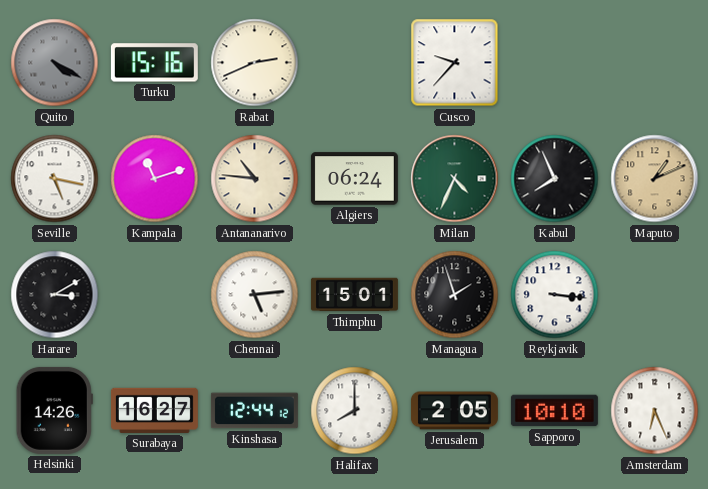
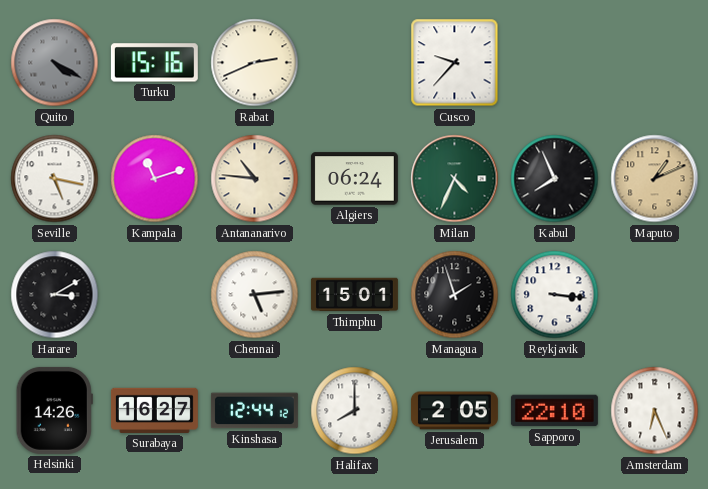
Sapporo: 10:10 -> 22:10 (554, 411)
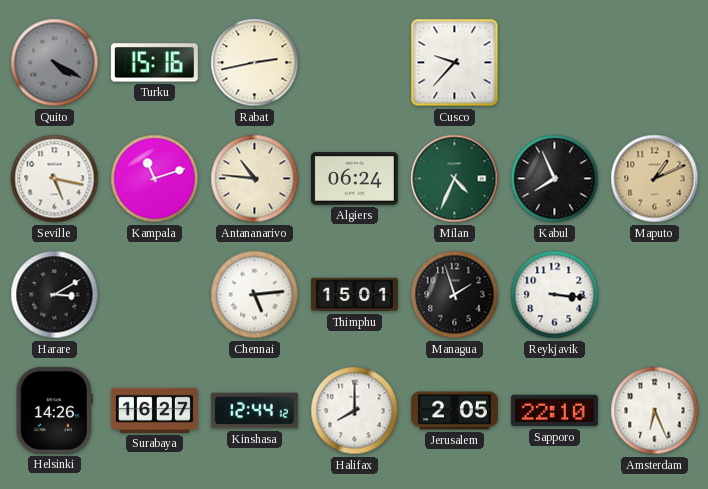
Rabat: 2:41 -> 2:43 (255, 63)
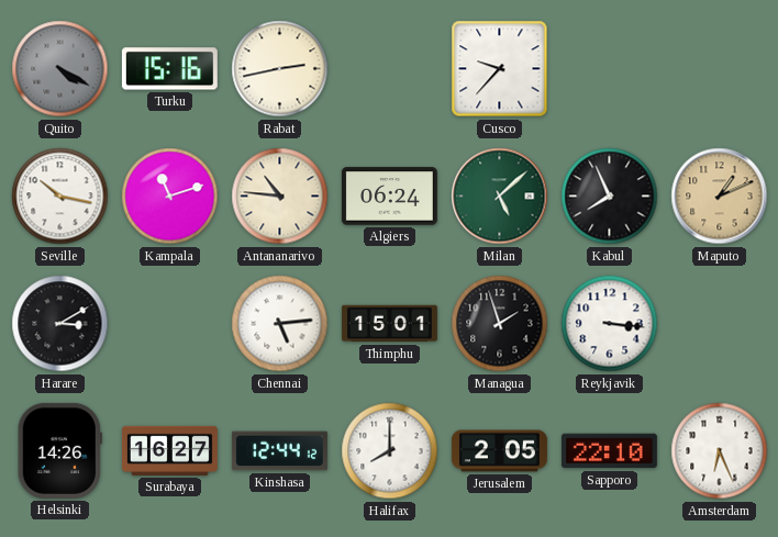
Seville: 5:17 -> 10:17 (60, 197)
Milan: 4:34 -> 5:08 (500, 197)
